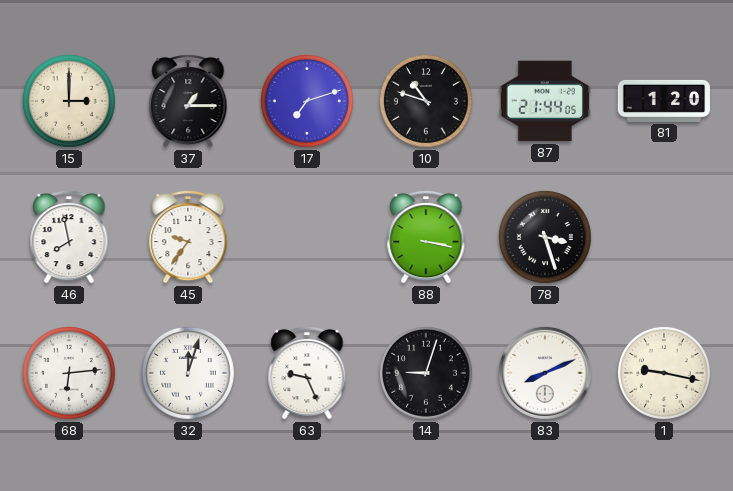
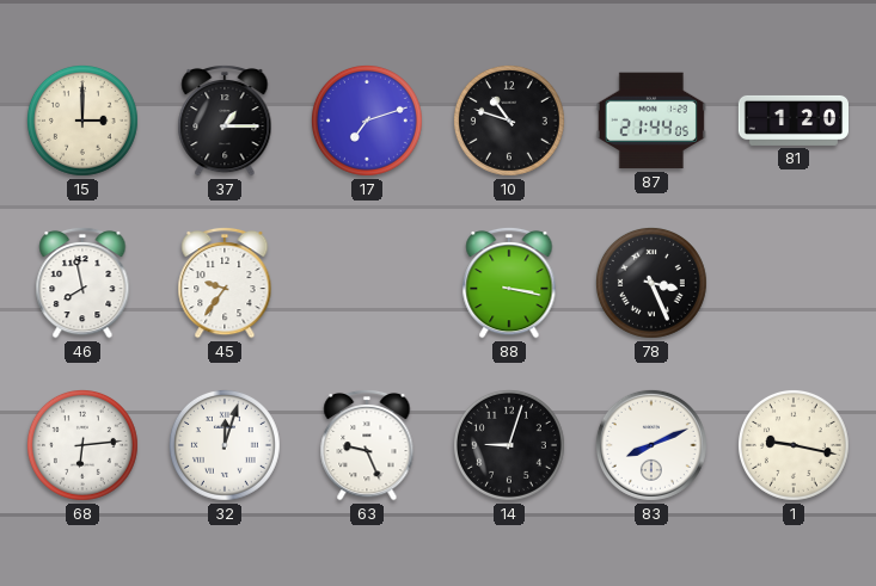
78: 3:27 -> 3:26 (651, 283)
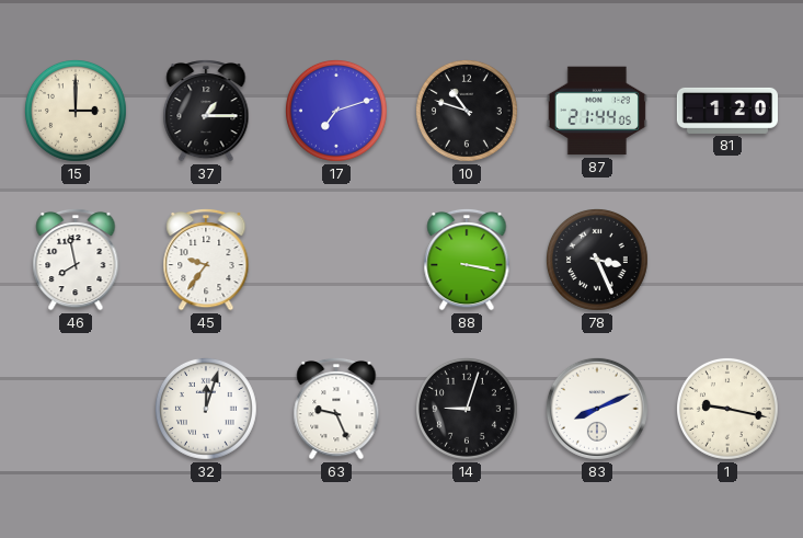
68: 6:14 -> none (82, 445)
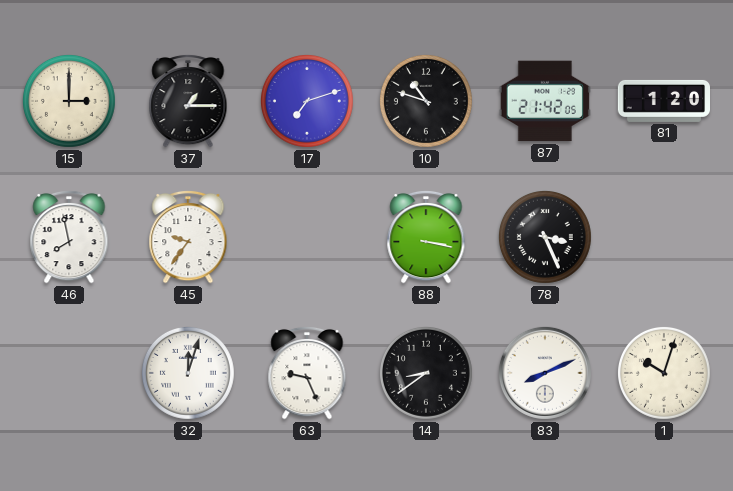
87: 21:44 -> 21:42 (545, 101)
14: 9:03 -> 8:39 (426, 373)
1: 9:17 -> 10:03 (664, 373)
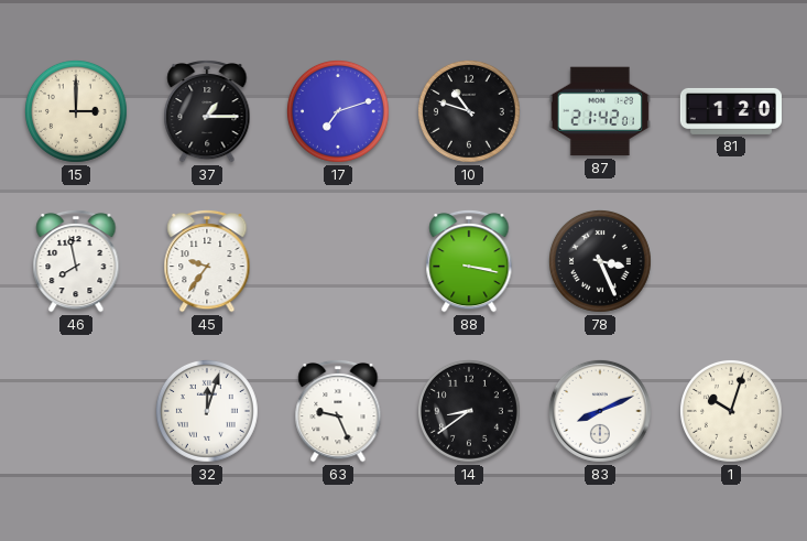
87: 21:42:05 -> 21:42:01 (600, 111)
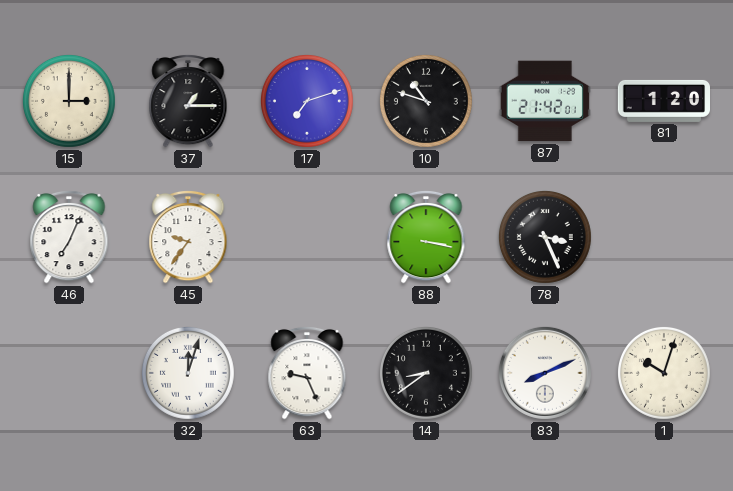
46: 7:58 -> 7:04 (69, 237)
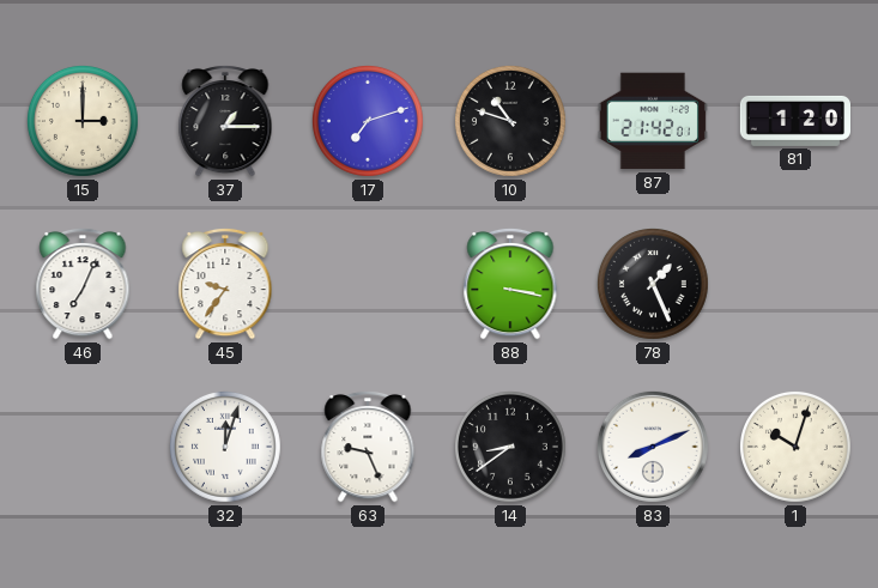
78: 3:26 -> 1:26 (653, 284)
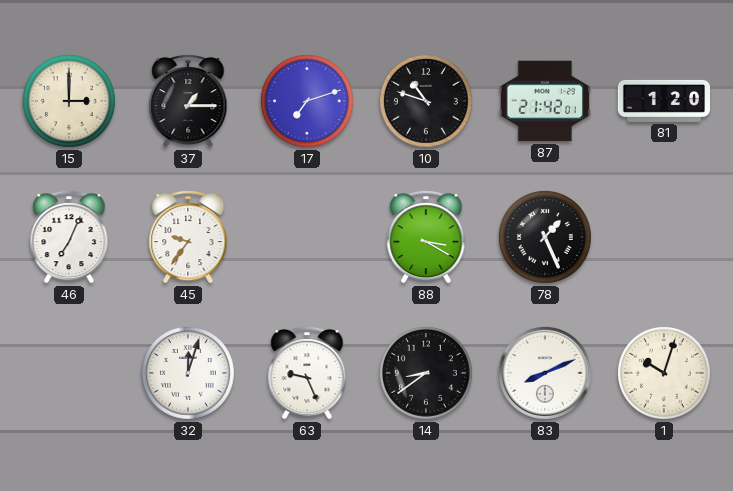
88: 3:17 -> 3:20 (426, 237)
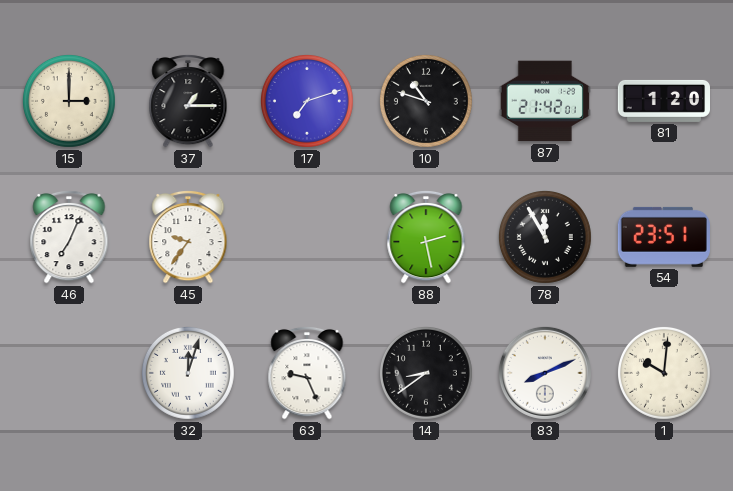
88: 3:20 -> 2:28 (426, 237)
78: 1:26 -> 11:55 (545, 237)
54: none -> 23:51 (664, 237)
1: 10:03 -> 10:01 (664, 373)
